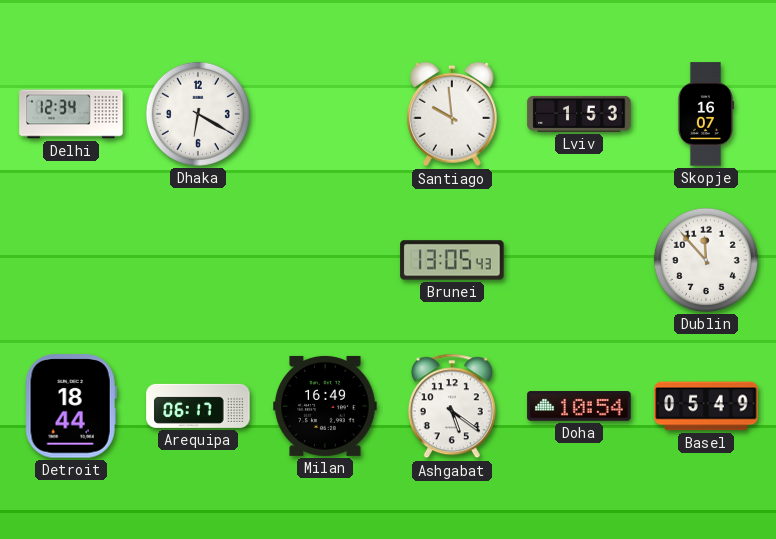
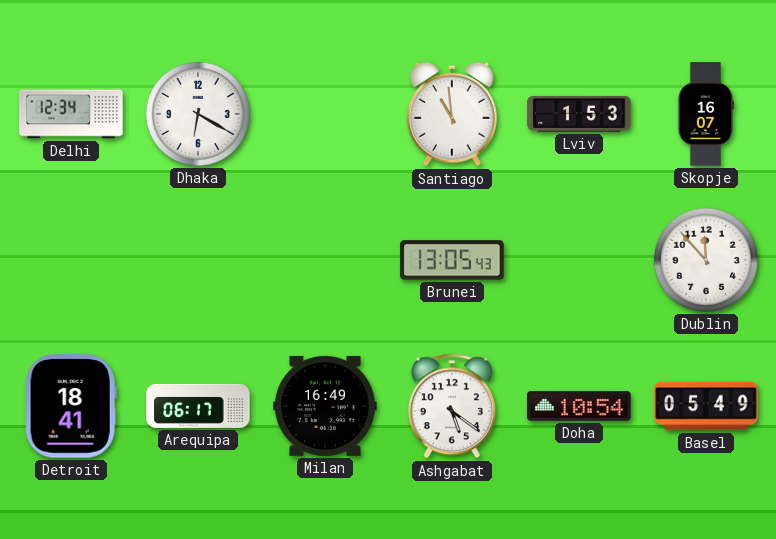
Santiago: 9:59 -> 10:59 (453, 114)
Detroit: 18:44 -> 18:41 (71, 406)
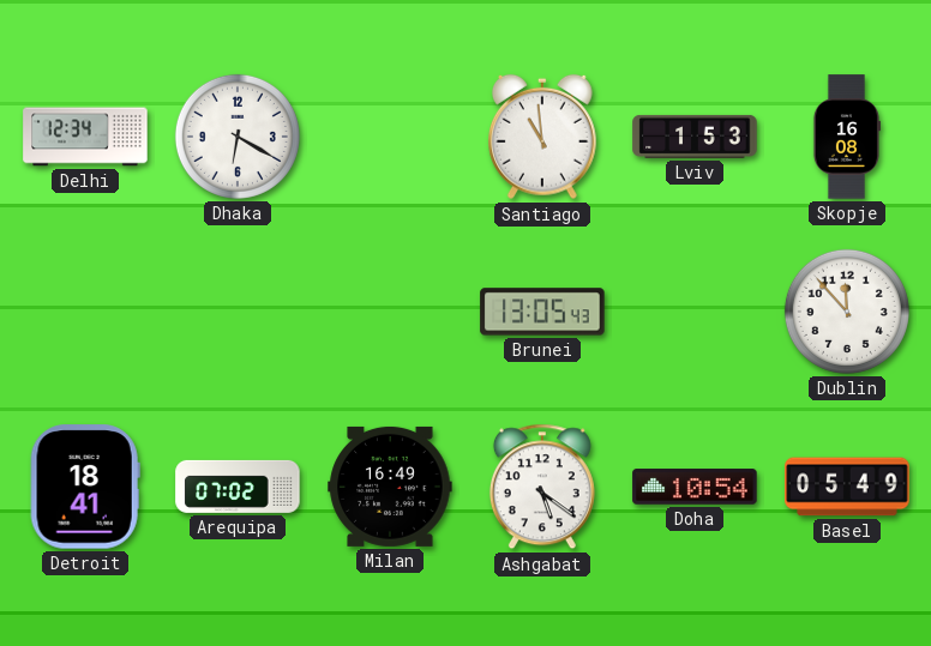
Skopje: 16:07 -> 16:08 (846, 137)
Arequipa: 06:17 -> 07:02 (238, 487)
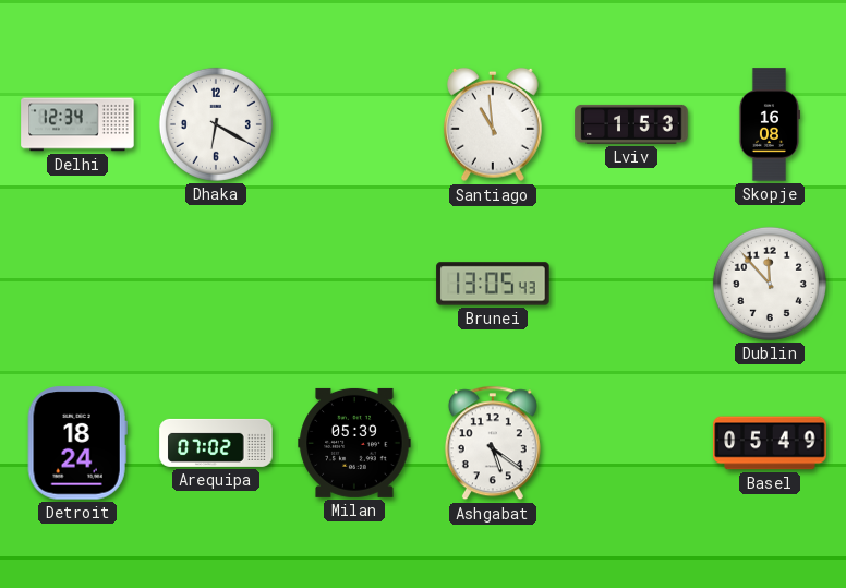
Detroit: 18:41 -> 18:24 (77, 443)
Milan: 16:49 -> 05:39 (354, 443)
Doha: 10:54 -> none (695, 487)
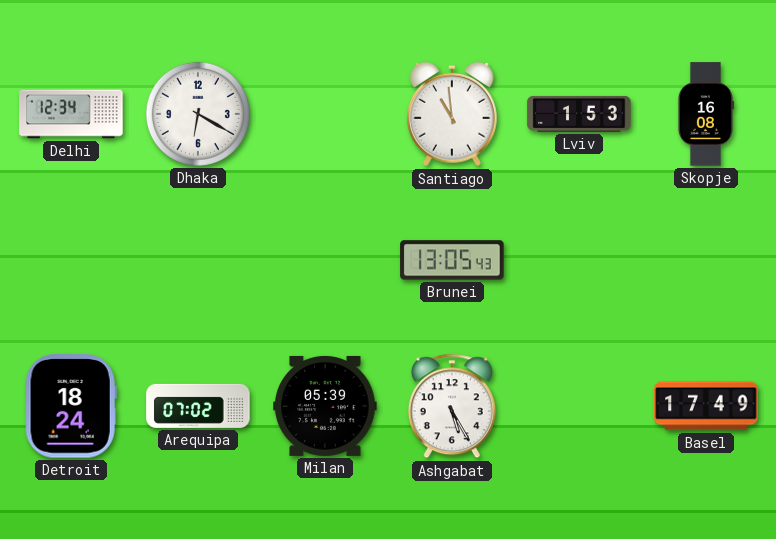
Dublin: 11:53 -> none (770, 284)
Ashgabat: 5:21 -> 5:25 (452, 406)
Basel: 05:49 -> 17:49 (706, 406)
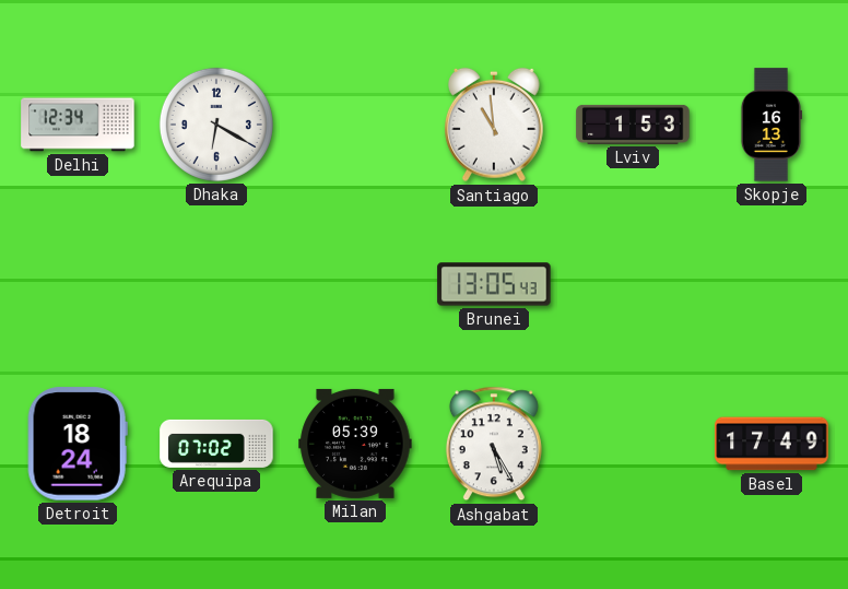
Skopje: 16:08 -> 16:13 (770, 125)
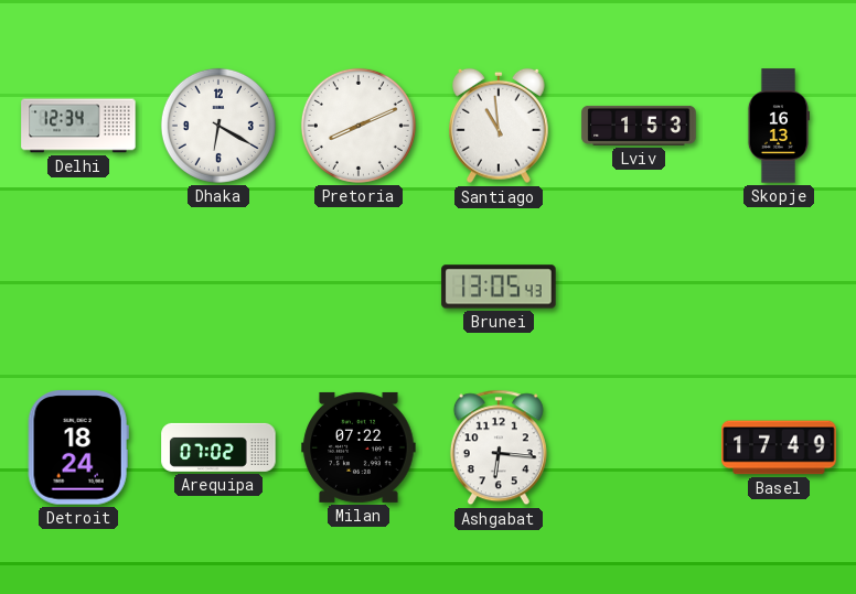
Pretoria: none -> 8:11 (359, 126)
Milan: 05:39 -> 07:22 (359, 447)
Ashgabat: 5:25 -> 6:16 (499, 447)
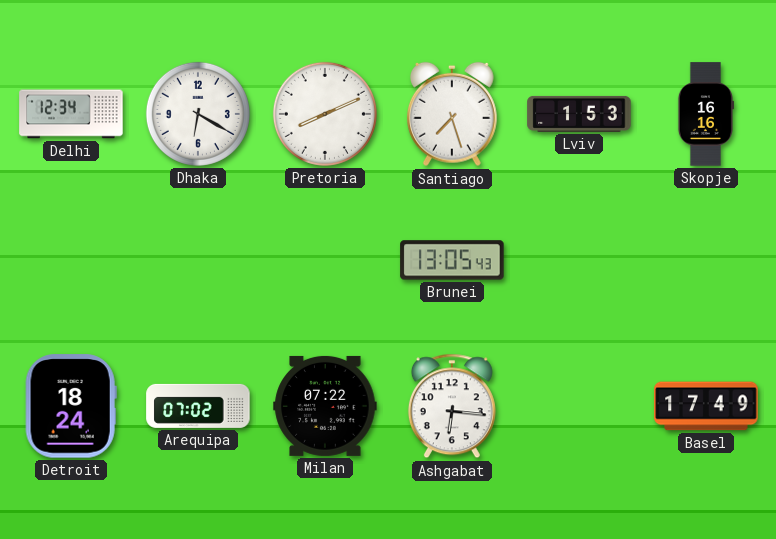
Santiago: 10:59 -> 7:27 (453, 114)
Skopje: 16:13 -> 16:16 (705, 114)
